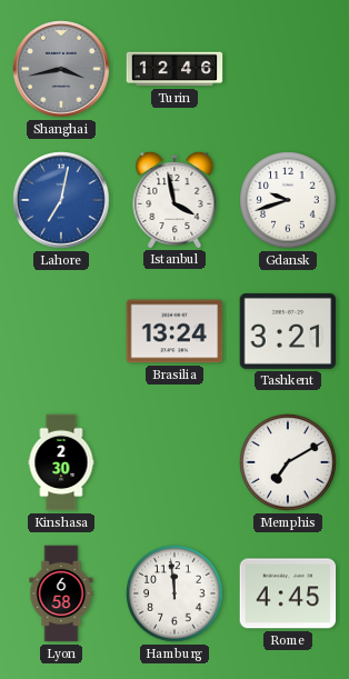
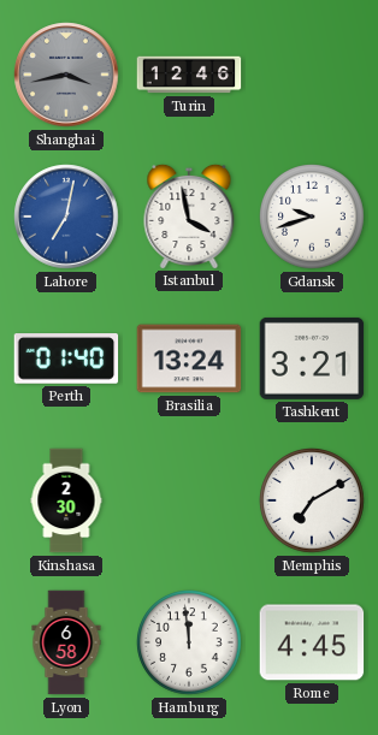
Perth: none -> 01:40 (66, 358)
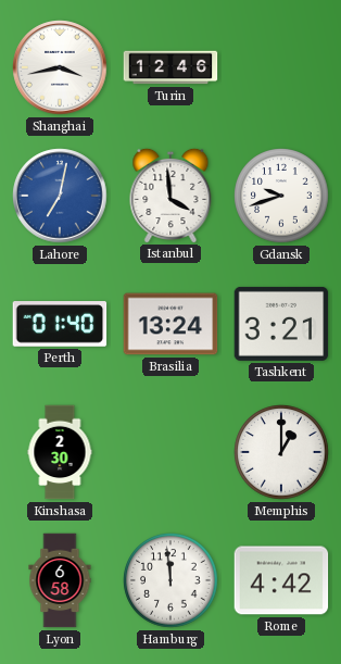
Shanghai dial: grey -> white (60, 67)
Istanbul: 3:58 -> 3:59 (171, 195)
Memphis: 7:10 -> 1:00 (281, 452)
Rome: 4:45 -> 4:42 (281, 580)
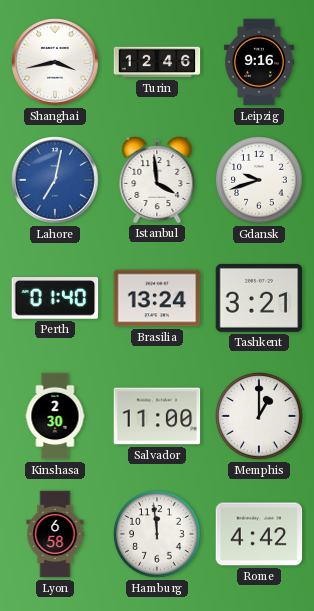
Leipzig: none -> 9:16 (259, 62)
Salvador: none -> 11:00 (157, 416)
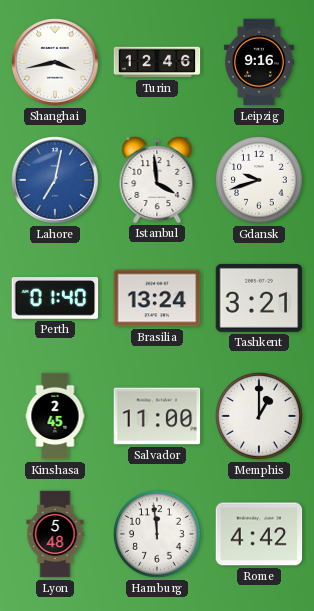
Kinshasa: 2:30 -> 2:45 (55, 416)
Lyon: 6:58 -> 5:48 (55, 534)
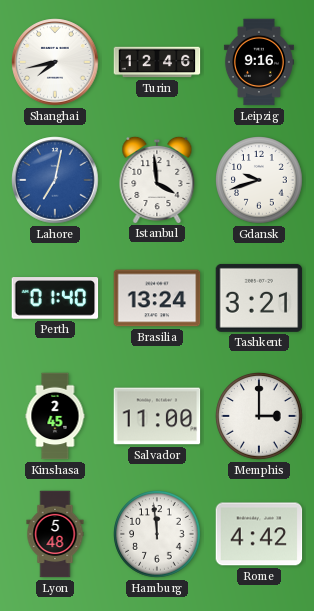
Shanghai: 3:43 -> 7:43 (55, 62)
Memphis: 1:00 -> 3:00 (259, 416)
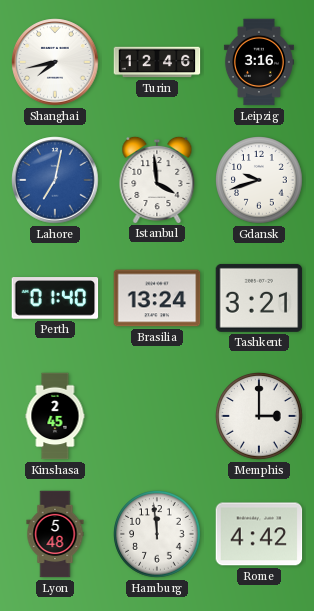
Leipzig: 9:16 -> 3:16 (259, 62)
Salvador: 11:00 -> none (157, 416)
